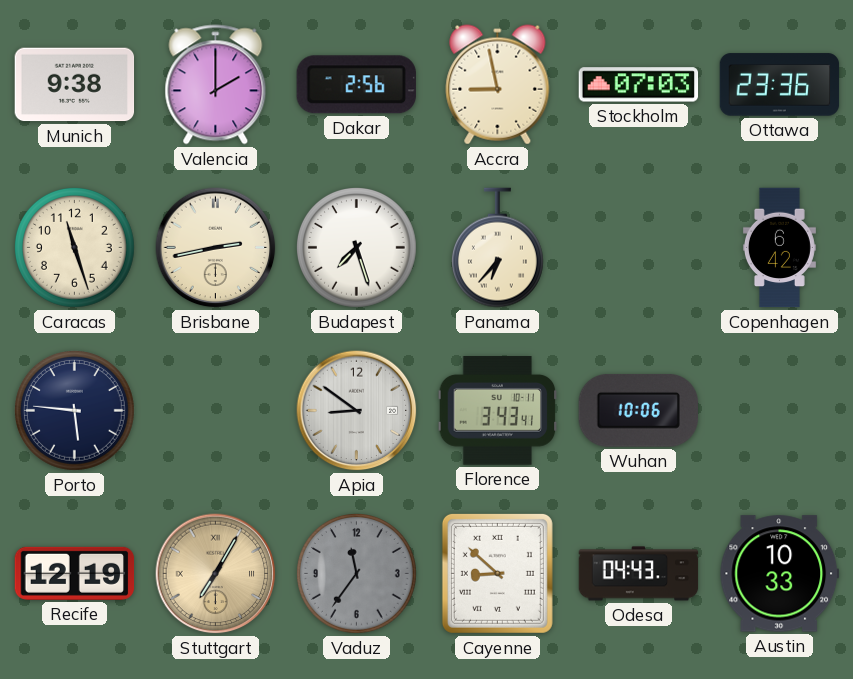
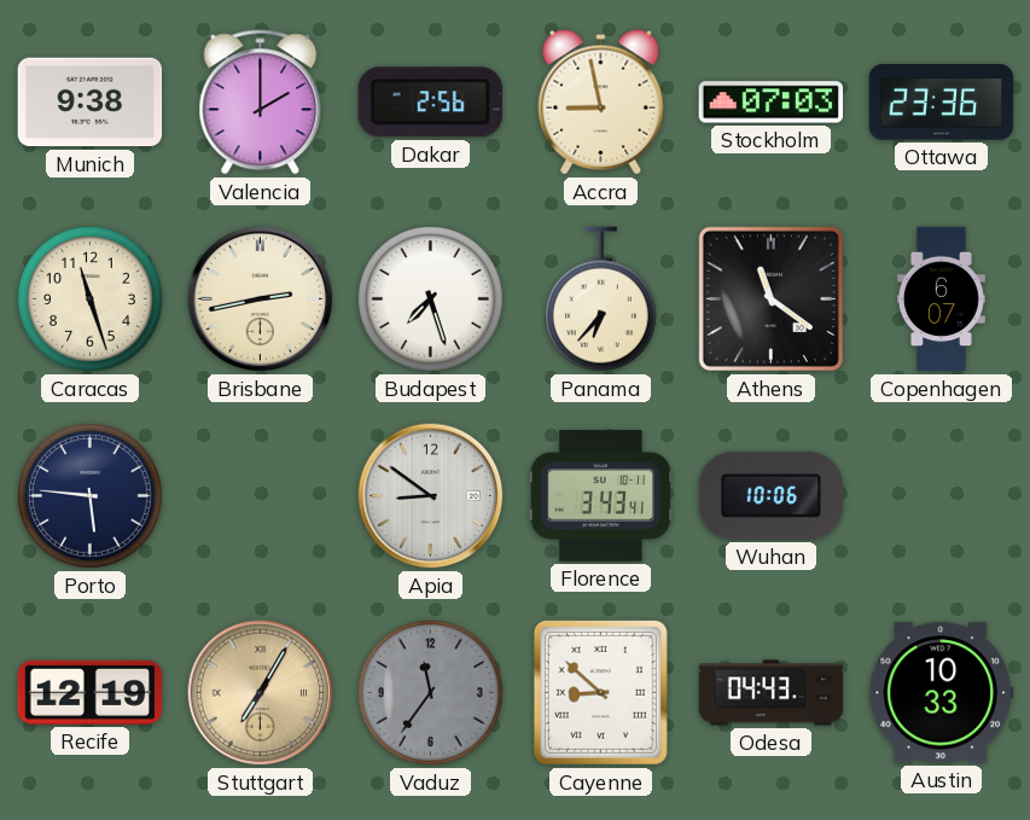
Athens: none -> 11:21 (770, 298)
Copenhagen: 6:42 -> 6:07 (941, 299)
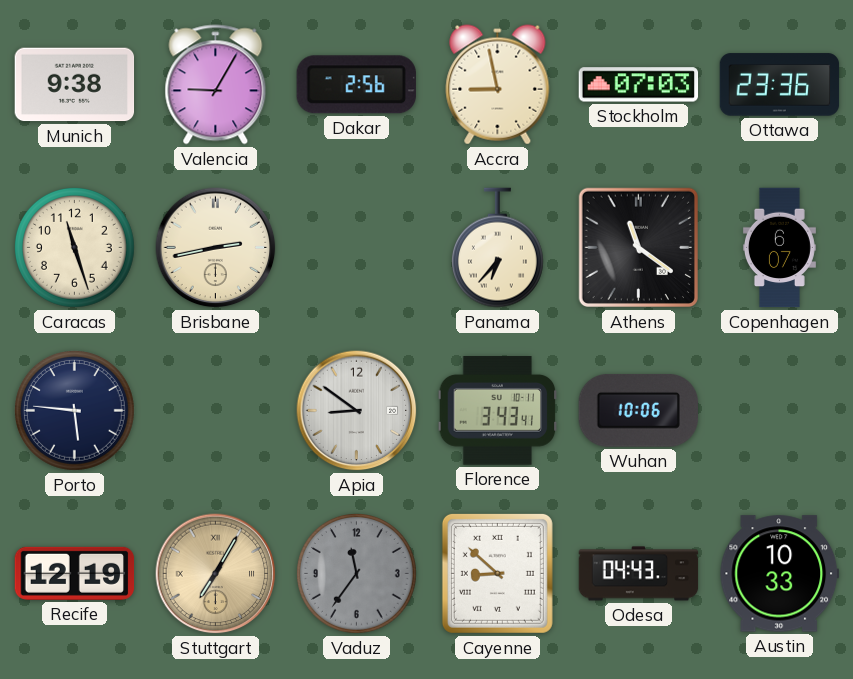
Valencia: 2:00 -> 9:05 (216, 85)
Budapest: 7:27 -> none (431, 299)
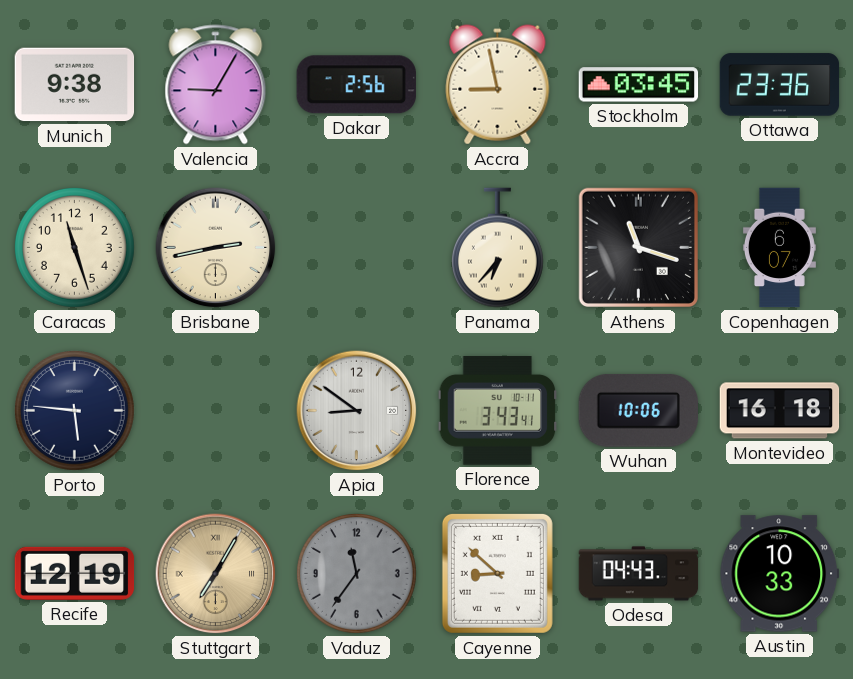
Stockholm: 07:03 -> 03:45 (639, 85)
Athens: 11:21 -> 11:18 (638, 247)
Montevideo: none -> 16:18 (780, 411)
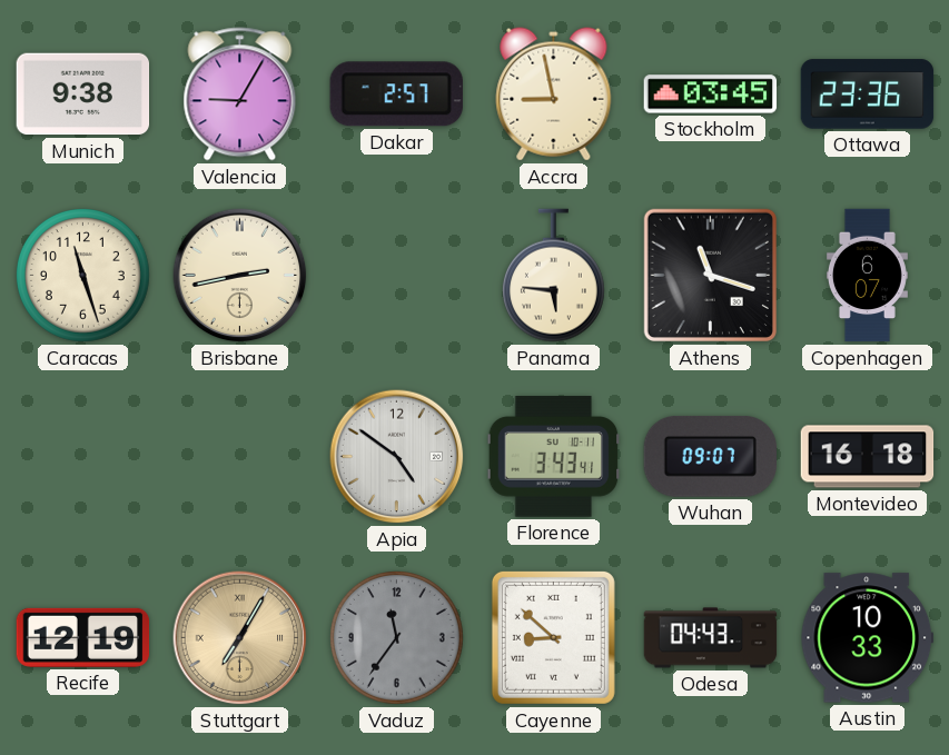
Dakar: 2:56 -> 2:57 (396, 95)
Panama: 6:37 -> 5:46 (553, 276)
Porto: 5:46 -> none (75, 411)
Apia: 8:51 -> 4:51 (397, 457)
Wuhan: 10:06 -> 09:07 (710, 457)
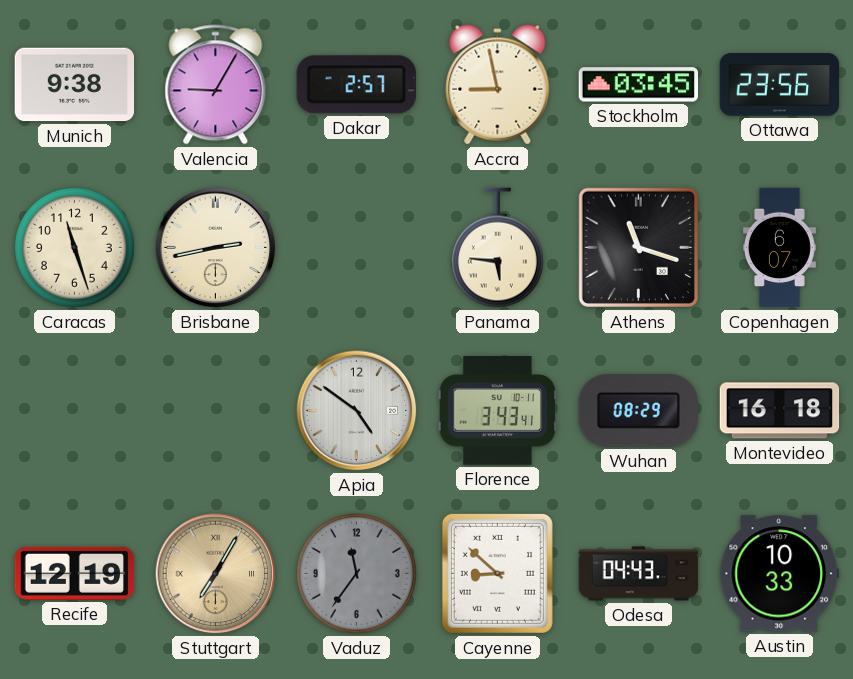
Ottawa: 23:36 -> 23:56 (780, 85)
Wuhan: 09:07 -> 08:29 (638, 411)
